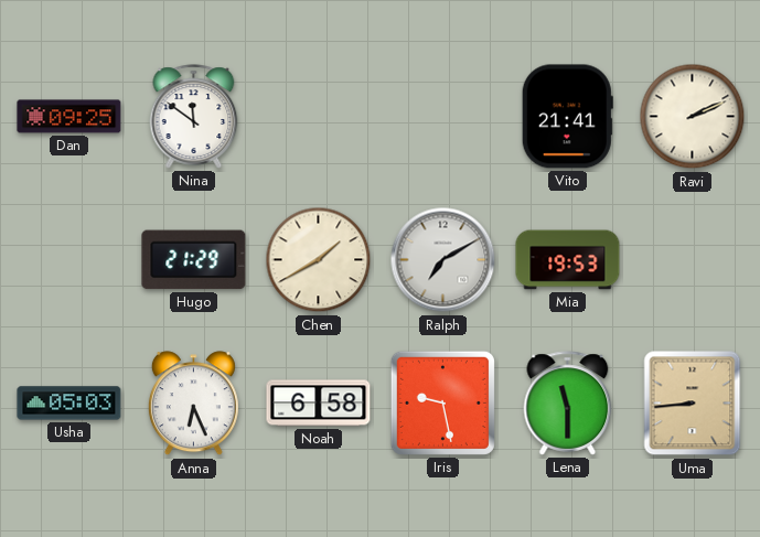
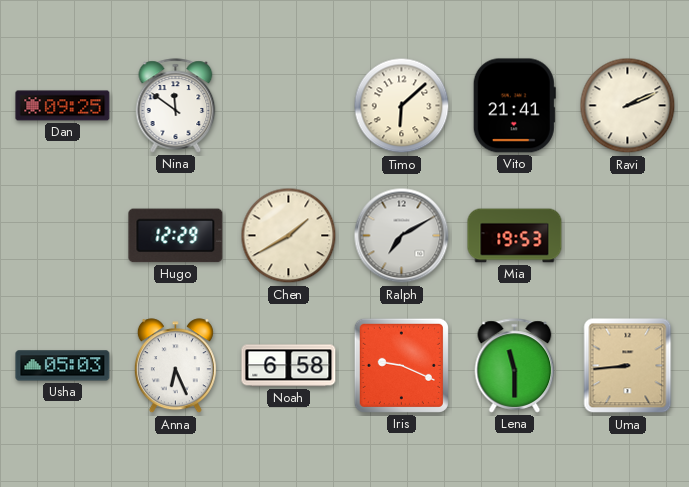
Timo: none -> 6:08 (402, 106)
Hugo: 21:29 -> 12:29 (176, 236)
Iris: 9:28 -> 9:19 (401, 365)
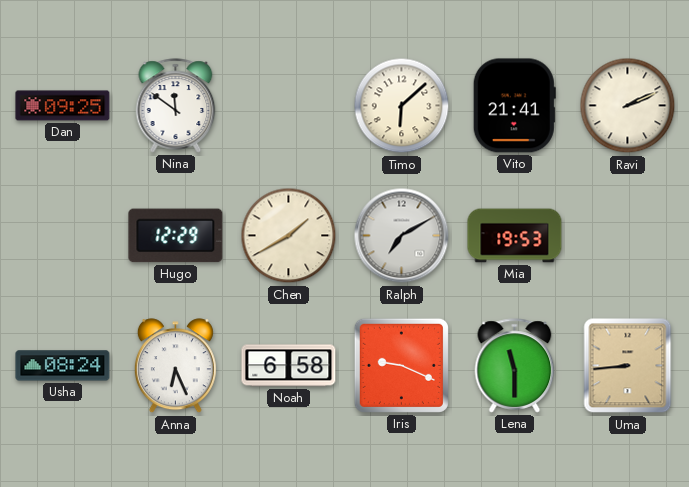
Usha: 05:03 -> 08:24 (63, 366)
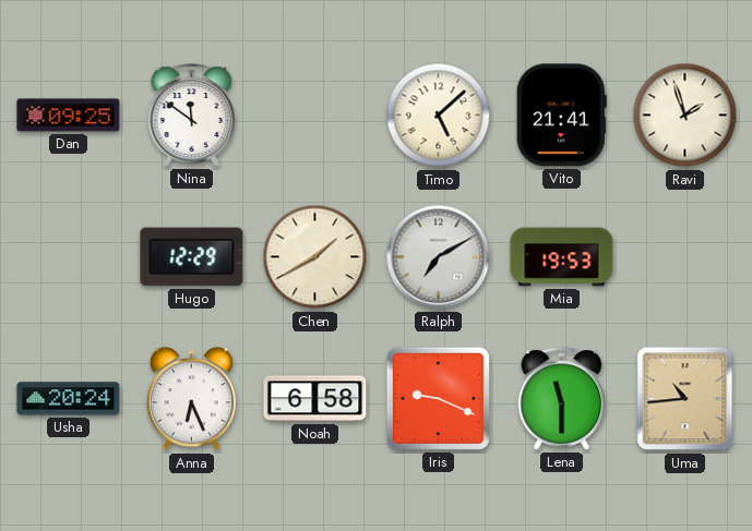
Timo: 6:08 -> 5:08 (439, 116)
Ravi: 2:11 -> 1:57 (685, 116)
Usha: 08:24 -> 20:24 (69, 399)
Uma: 8:44 -> 10:44 (685, 399)
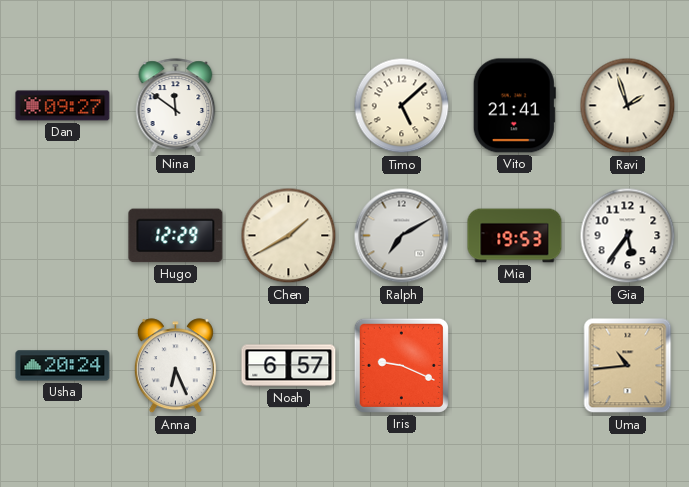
Dan: 09:25 -> 09:27 (63, 106)
Gia: none -> 5:36 (628, 236)
Noah: 6:58 -> 6:57 (289, 366)
Lena: 11:30 -> none (562, 399)
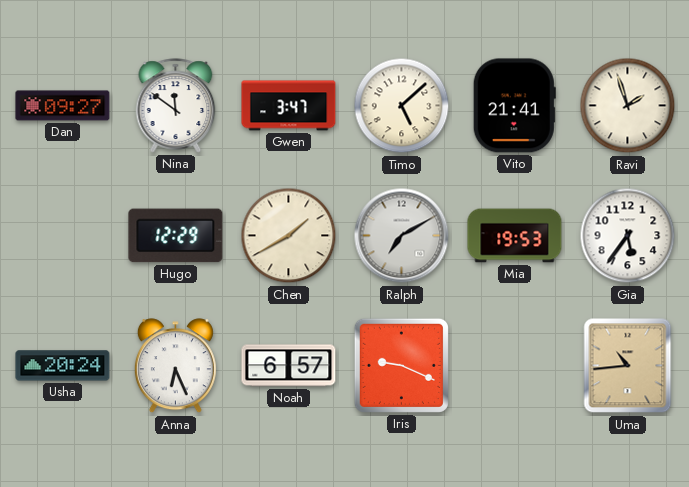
Gwen: none -> 3:47 (289, 106)
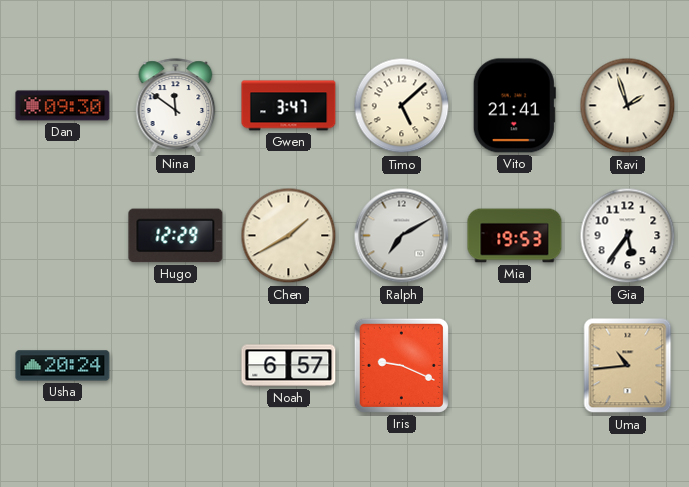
Dan: 09:27 -> 09:30 (63, 106)
Anna: 6:26 -> none (175, 366)
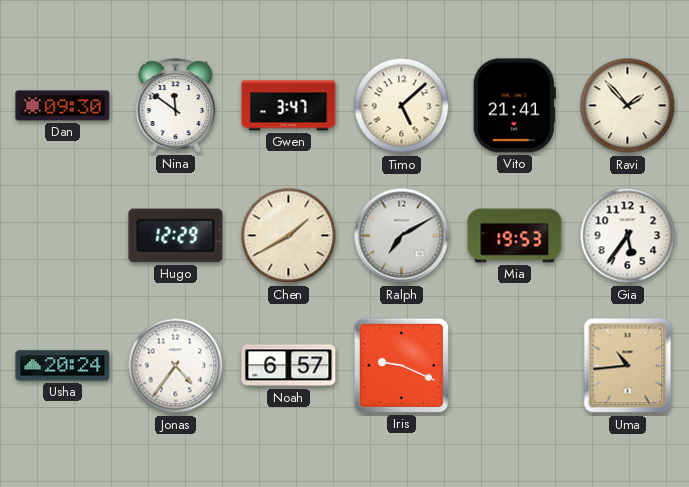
Ravi: 1:57 -> 1:53 (628, 106)
Jonas: none -> 4:36 (176, 366)
